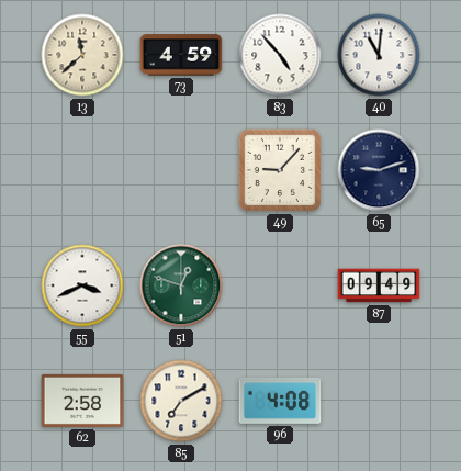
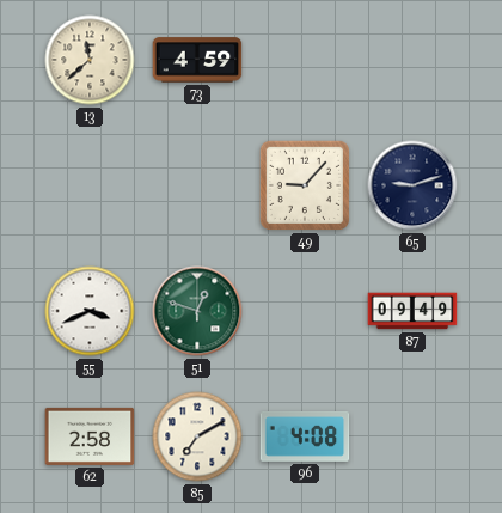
83: 4:53 -> none (280, 55)
40: 11:01 -> none (379, 55)
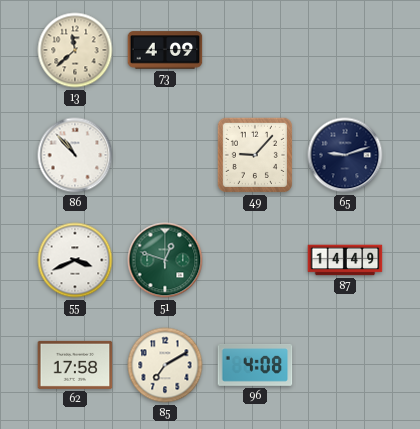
73: 4:59 -> 4:09 (165, 50)
86: none -> 10:53 (75, 155)
87: 09:49 -> 14:49 (345, 260)
62: 2:58 -> 17:58 (75, 365)
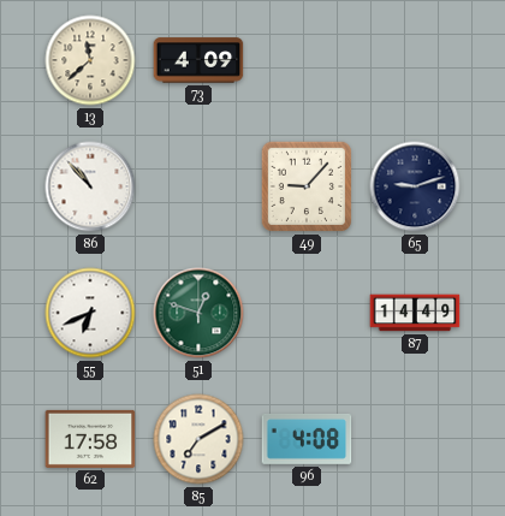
55: 3:41 -> 6:41 (90, 313)
